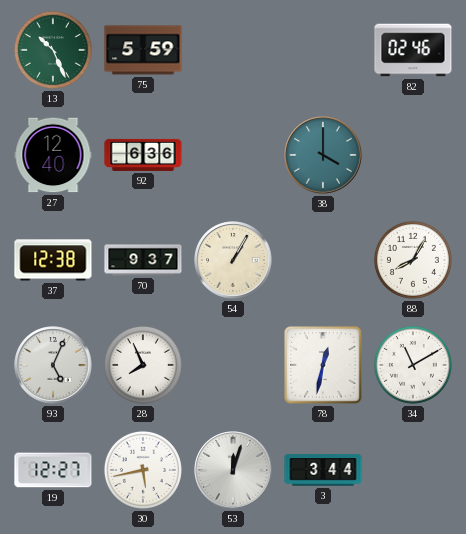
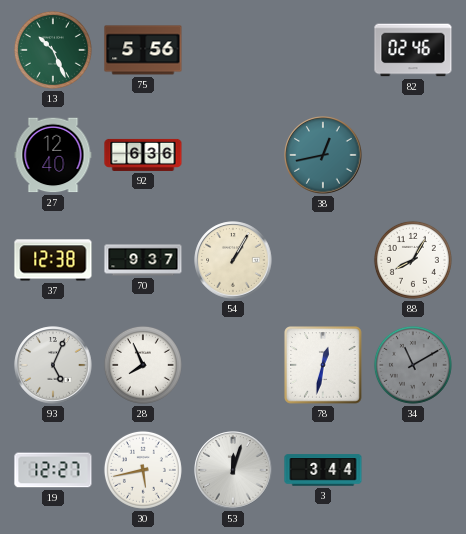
75: 5:59 -> 5:56 (143, 50)
38: 4:00 -> 12:43 (323, 155)
34 dial: white -> grey (413, 365)
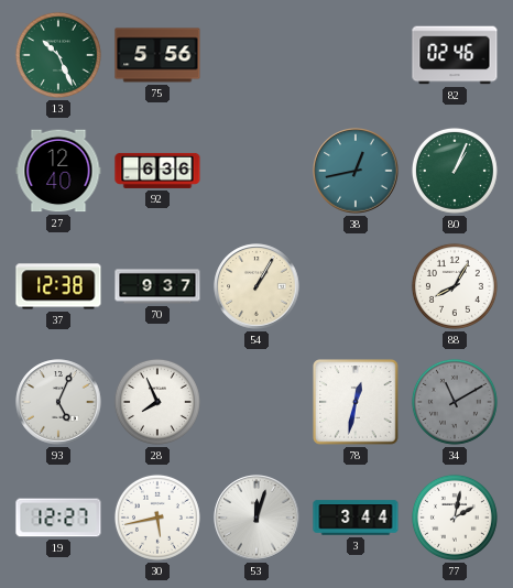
80: none -> 1:04 (455, 171)
77: none -> 2:02 (455, 518)
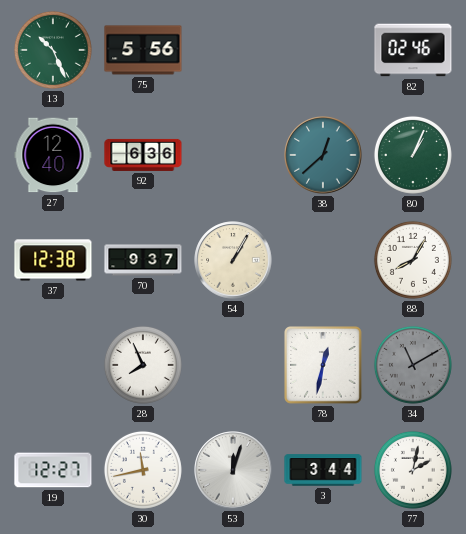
38: 12:43 -> 12:38 (323, 155)
93: 5:04 -> none (58, 402)
30: 5:43 -> 11:43 (143, 470)
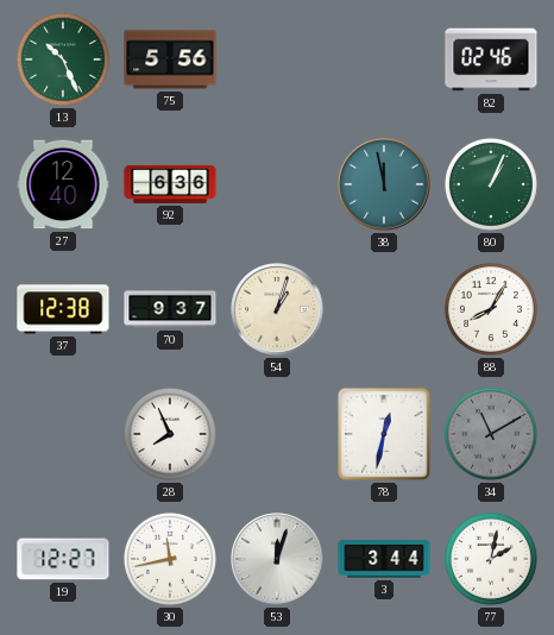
38: 12:38 -> 11:58 (384, 184)
54: 1:05 -> 1:03 (277, 309)
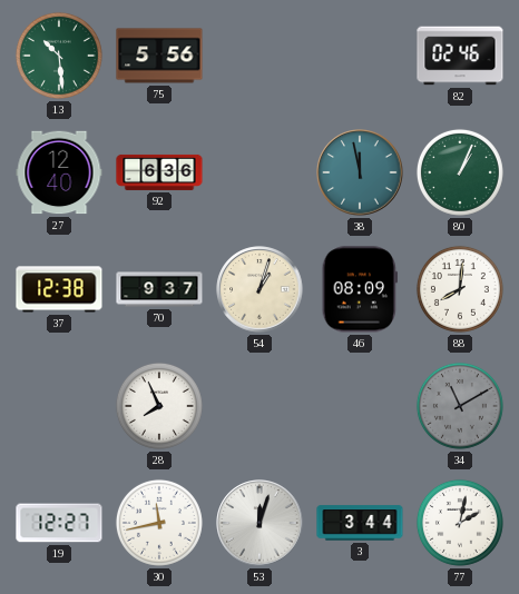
13: 10:26 -> 10:29 (59, 56)
46: none -> 08:09 (360, 289)
88: 8:05 -> 8:01 (460, 289)
78: 12:32 -> none (384, 434)
